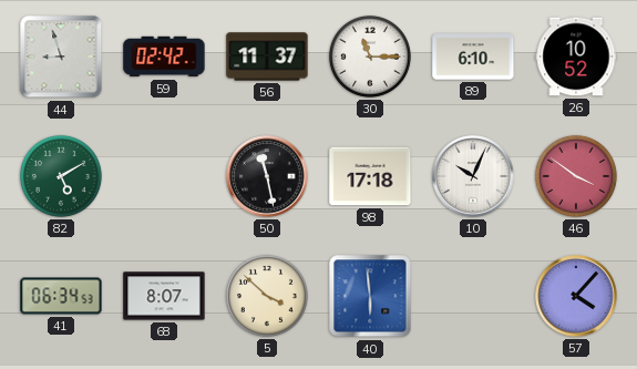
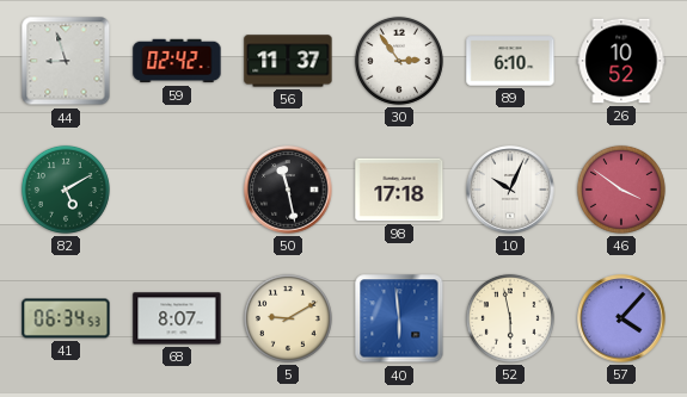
30: 11:15 -> 2:54 (399, 61)
5: 3:52 -> 9:10 (288, 318)
52: none -> 5:58 (510, 318)
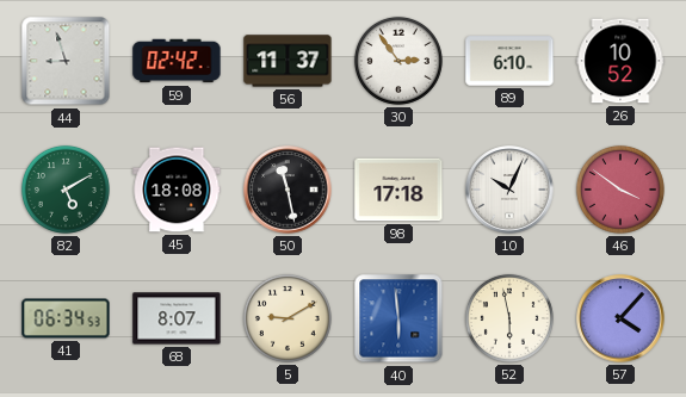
45: none -> 18:08 (177, 190)
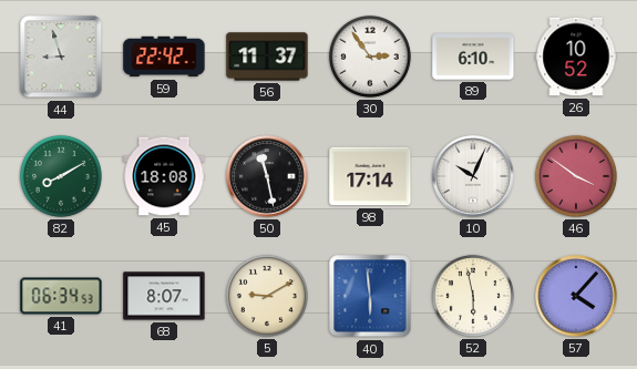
59: 02:42 -> 22:42 (164, 57)
82: 5:10 -> 8:10 (61, 176)
98: 17:18 -> 17:14 (370, 176)
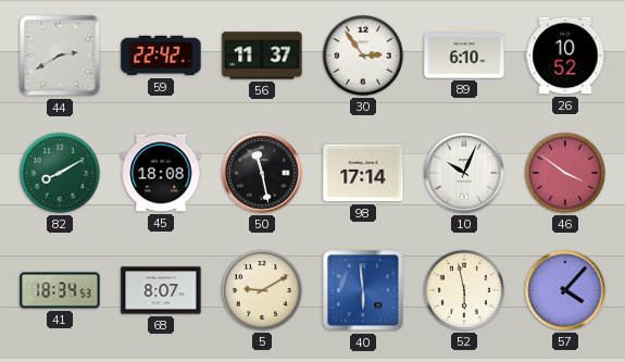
44: 8:57 -> 2:40 (60, 55)
41: 06:34 -> 18:34 (60, 290)
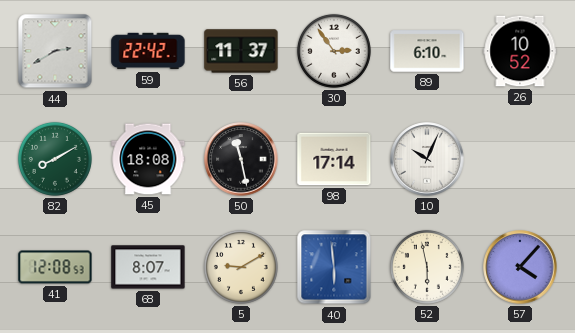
46: 3:51 -> none (565, 173)
41: 18:34 -> 12:08 (55, 267)
